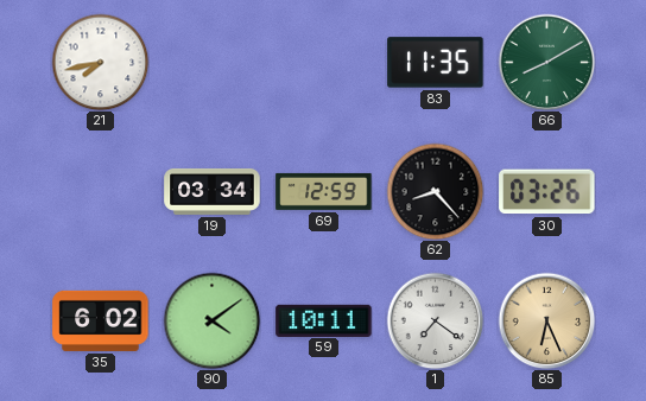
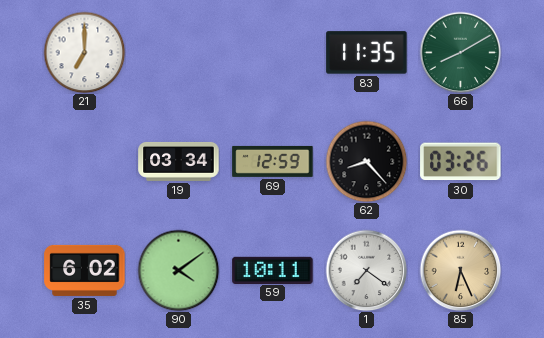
21: 7:43 -> 7:00 (84, 52)
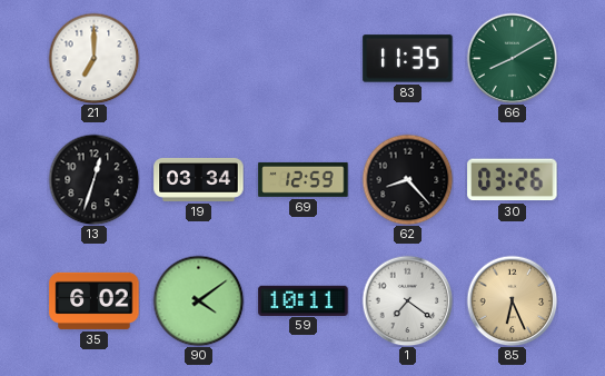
13: none -> 12:33 (93, 179)
